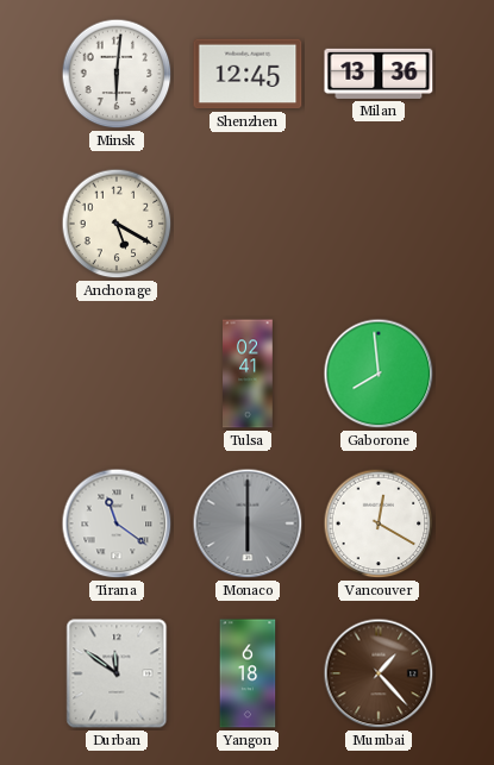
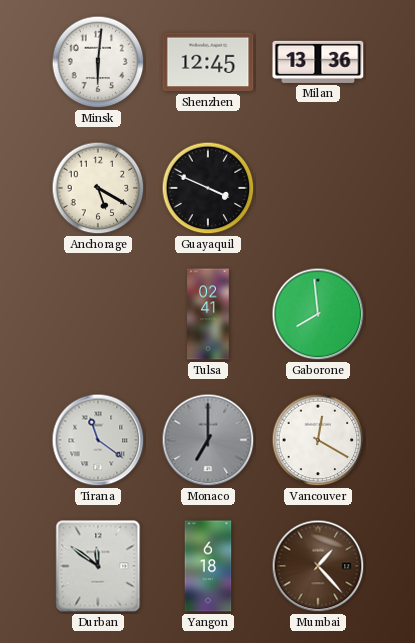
Guayaquil: none -> 3:49 (208, 188)
Monaco: 6:00 -> 7:00 (208, 440)
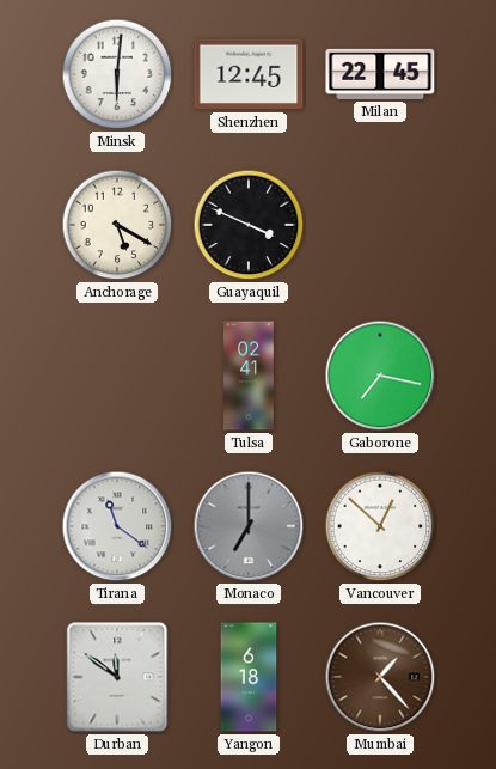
Milan: 13:36 -> 22:45 (380, 74)
Gaborone: 7:59 -> 7:17 (380, 376)
Vancouver: 12:20 -> 12:52 (380, 526)
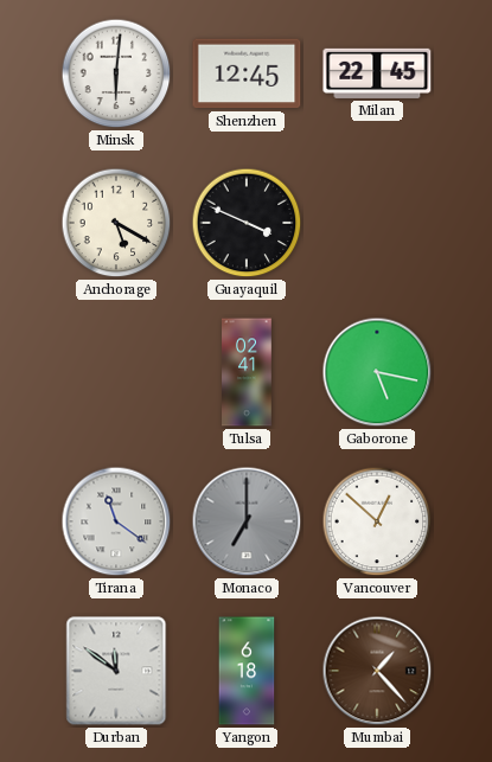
Gaborone: 7:17 -> 5:17 (377, 372)
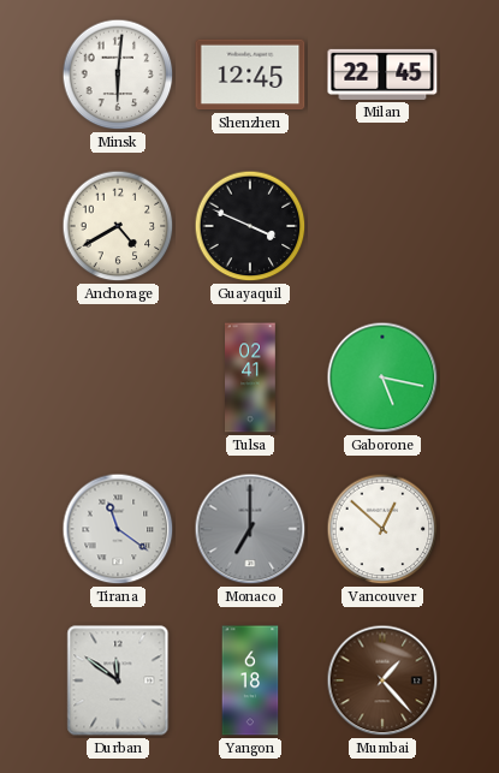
Anchorage: 5:20 -> 4:40 (118, 226)
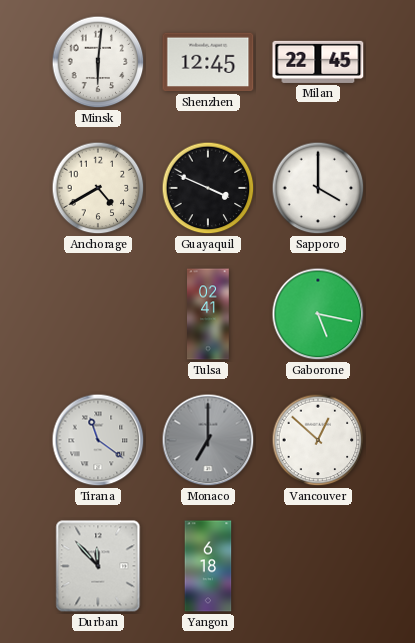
Sapporo: none -> 4:00 (318, 188)
Durban: 11:51 -> 11:53 (98, 566)
Mumbai: 1:23 -> none (382, 680)
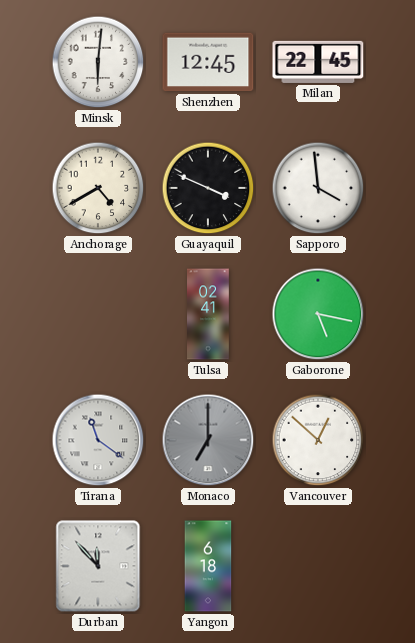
Sapporo: 4:00 -> 3:59 (318, 188)
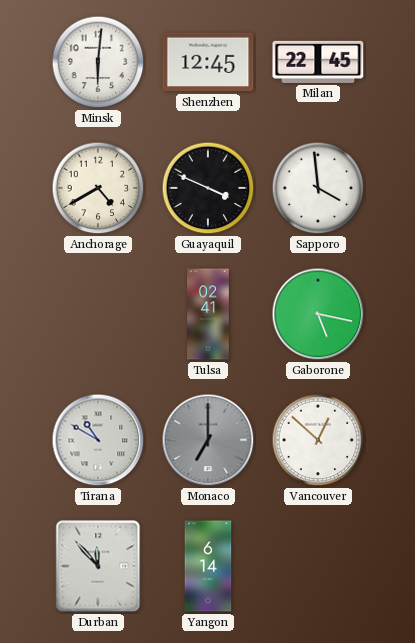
Tirana: 11:21 -> 10:50 (98, 440)
Yangon: 6:18 -> 6:14 (208, 566)
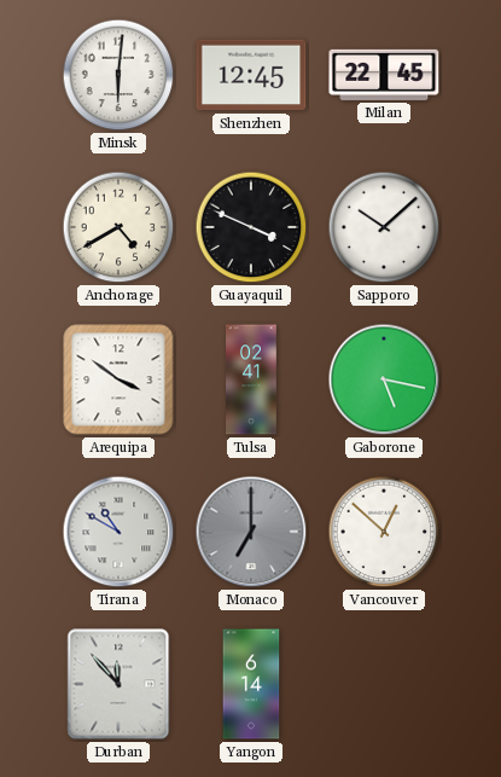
Sapporo: 3:59 -> 10:08 (384, 227)
Arequipa: none -> 3:51 (118, 379)
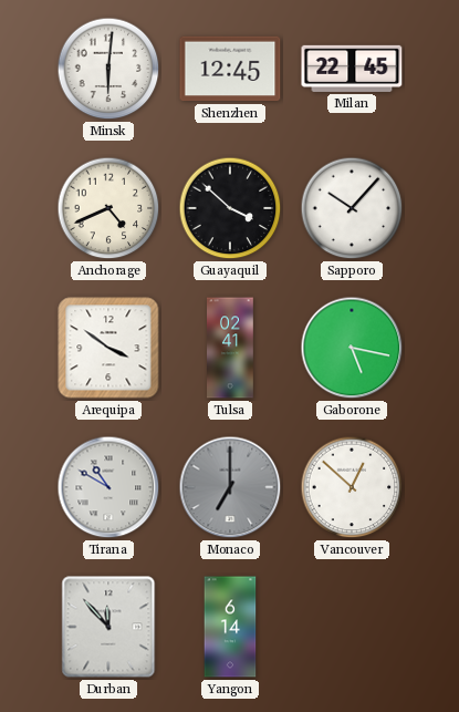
Anchorage: 4:40 -> 4:41 (108, 208)
Guayaquil: 3:49 -> 3:52 (230, 208)
Sapporo: 10:08 -> 10:07 (352, 208)
